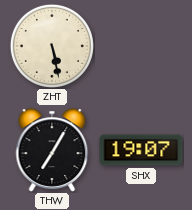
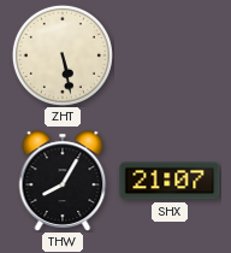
THW: 7:05 -> 8:05 (63, 181)
SHX: 19:07 -> 21:07 (170, 181)
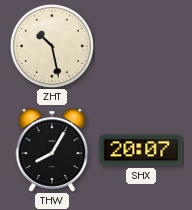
ZHT: 5:28 -> 10:28 (52, 46)
SHX: 21:07 -> 20:07 (141, 150)
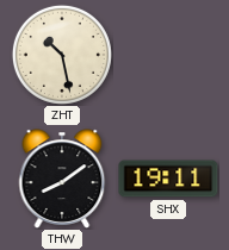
THW: 8:05 -> 8:09 (62, 179)
SHX: 20:07 -> 19:11 (168, 179)
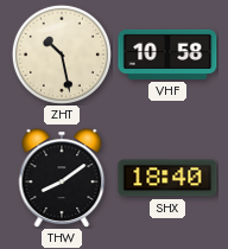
VHF: none -> 10:58 (167, 55)
SHX: 19:11 -> 18:40 (167, 178)
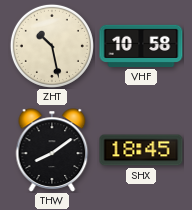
SHX: 18:40 -> 18:45 (141, 150)
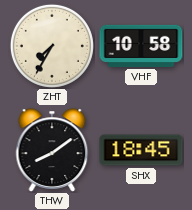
ZHT: 10:28 -> 7:35 (52, 46)
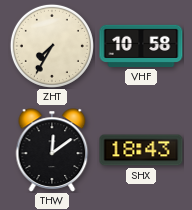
THW: 8:09 -> 12:09 (52, 150)
SHX: 18:45 -> 18:43 (141, 150)
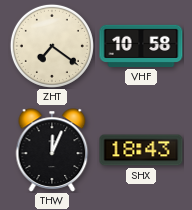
ZHT: 7:35 -> 7:21 (52, 46)
THW: 12:09 -> 12:04 (52, 150)
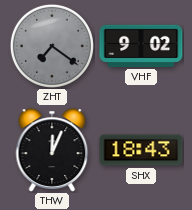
ZHT dial: cream -> grey (52, 46)
VHF: 10:58 -> 9:02 (141, 46)
